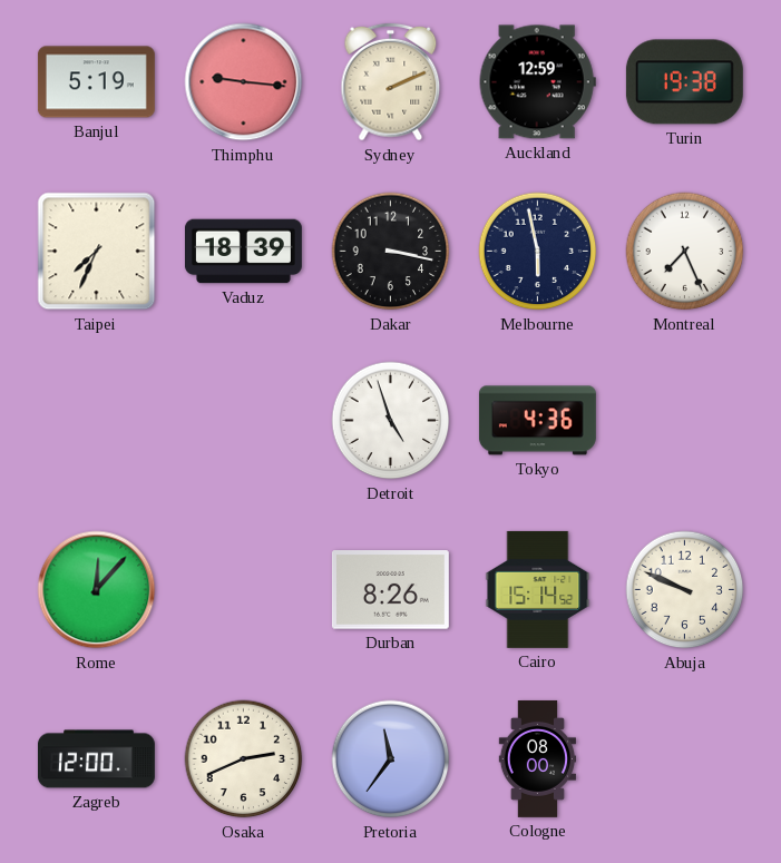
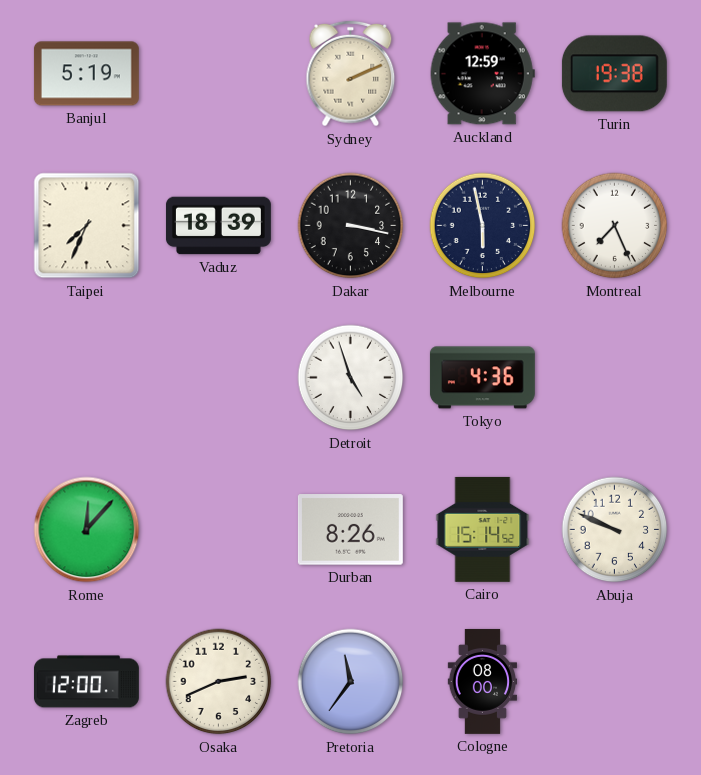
Thimphu: 9:16 -> none (244, 82)
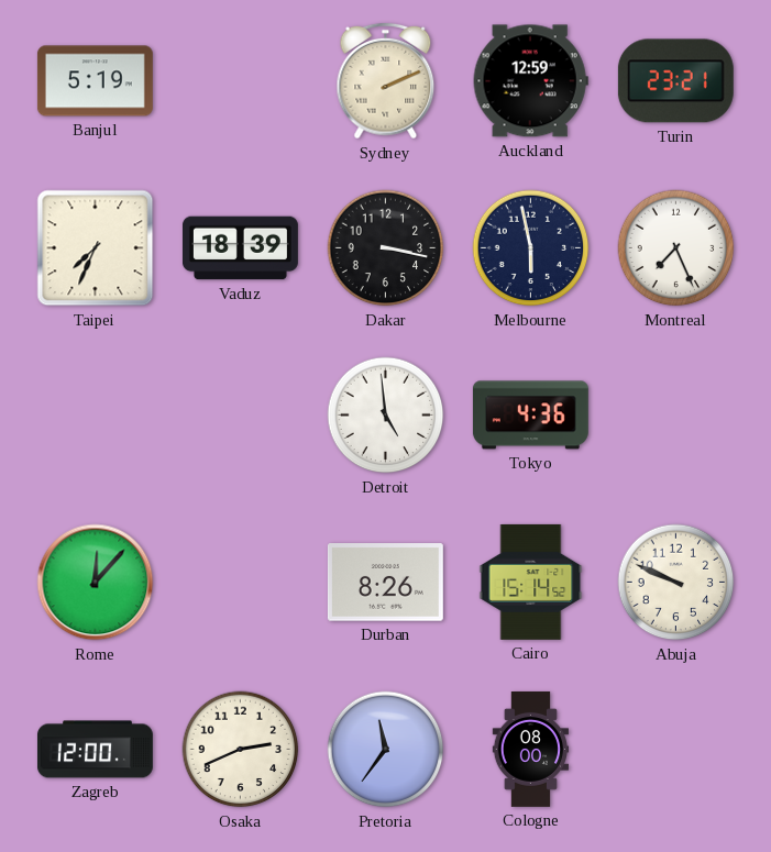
Turin: 19:38 -> 23:21 (675, 81)
Detroit: 4:57 -> 4:59 (386, 416)
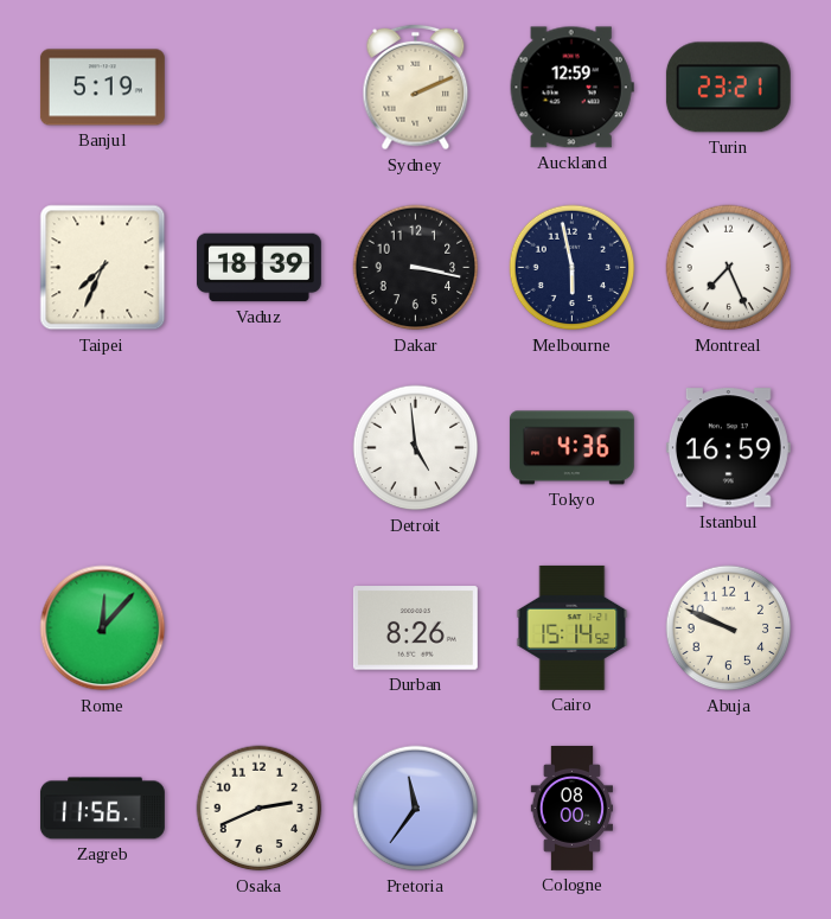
Istanbul: none -> 16:59 (728, 448)
Zagreb: 12:00 -> 11:56 (102, 809)
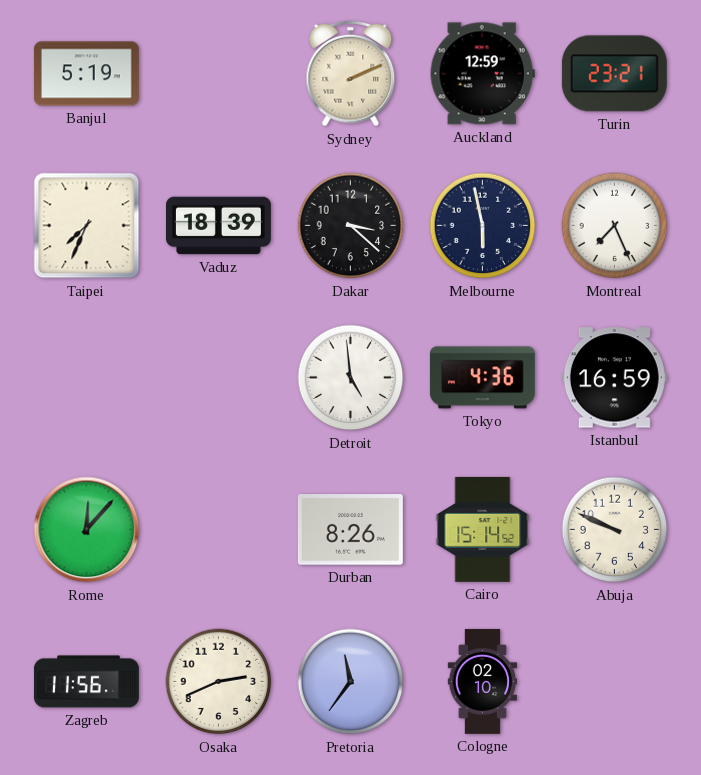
Dakar: 3:17 -> 3:22 (351, 226)
Cologne: 08:00 -> 02:10 (482, 681)
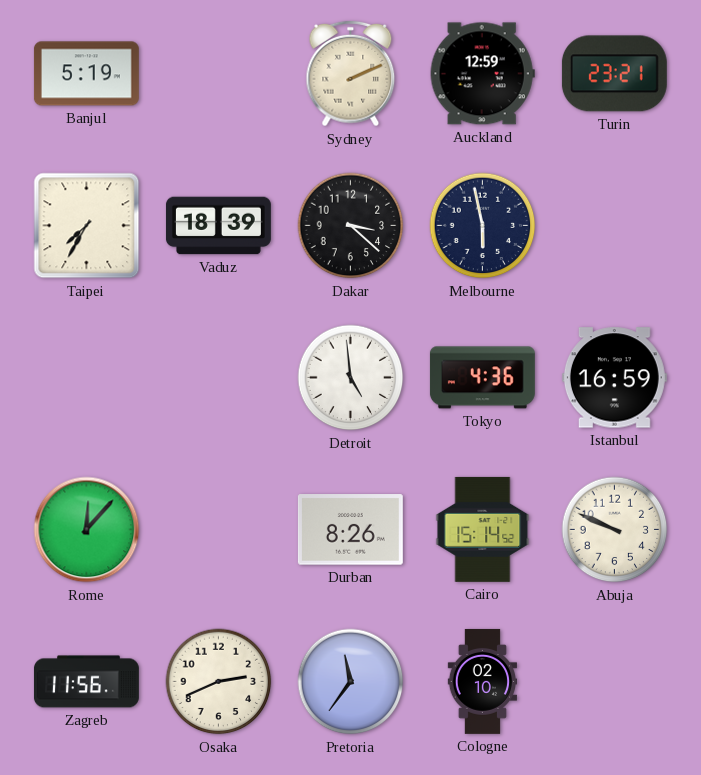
Taipei: 7:34 -> 7:35 (87, 226)
Montreal: 7:26 -> none (615, 226)
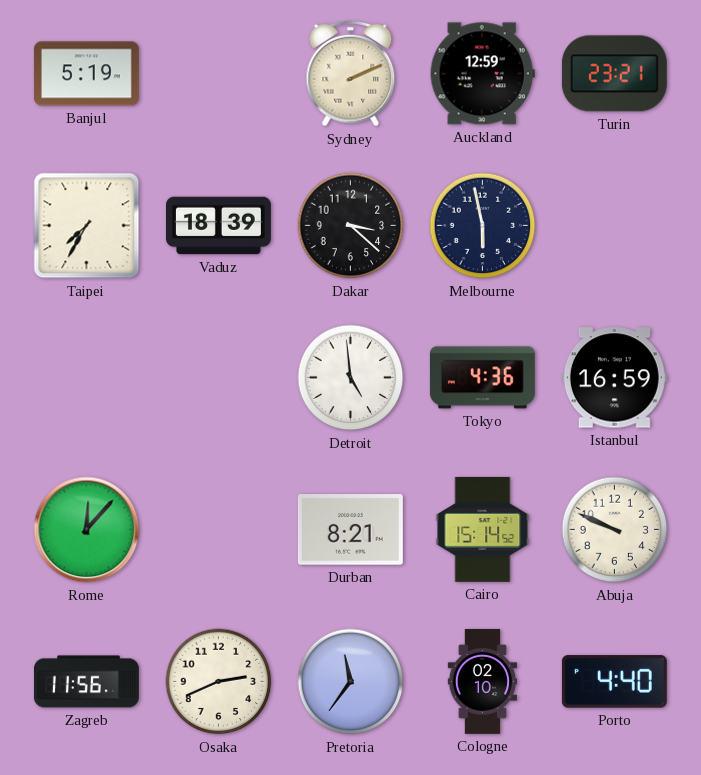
Durban: 8:26 -> 8:21 (350, 530)
Porto: none -> 4:40 (614, 682)
